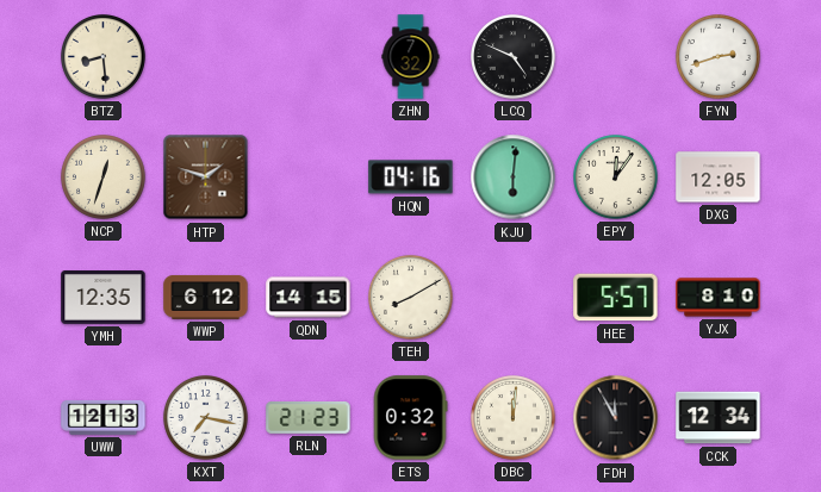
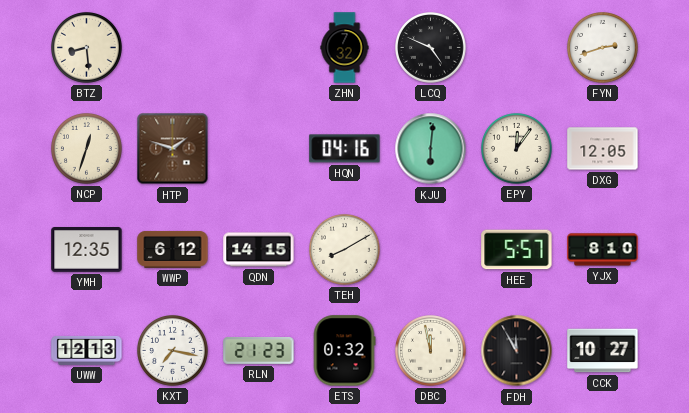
DBC: 12:01 -> 11:58 (431, 351)
CCK: 12:34 -> 10:27 (603, 351)
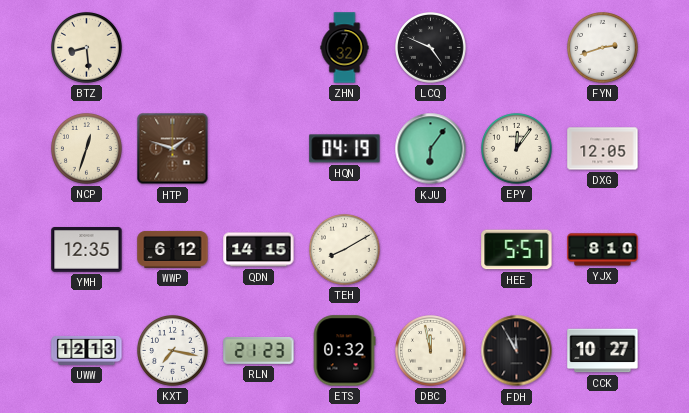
HQN: 04:16 -> 04:19 (345, 149)
KJU: 6:01 -> 6:06 (431, 149)
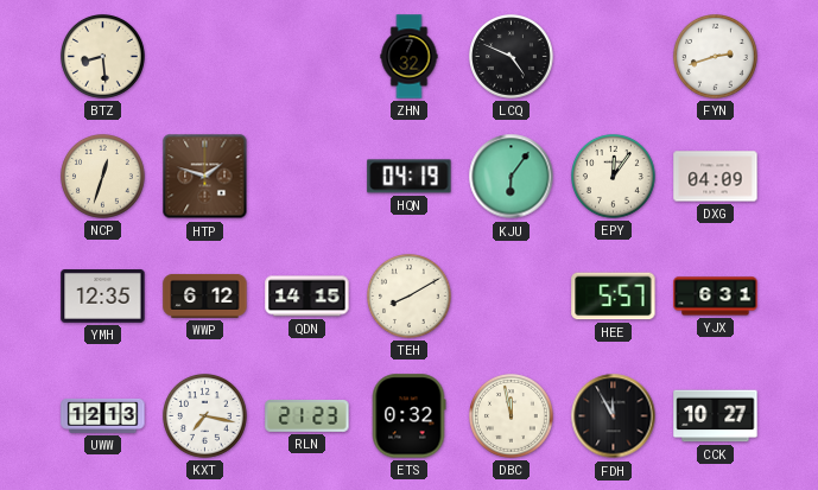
DXG: 12:05 -> 04:09 (716, 177)
YJX: 8:10 -> 6:31 (716, 297)
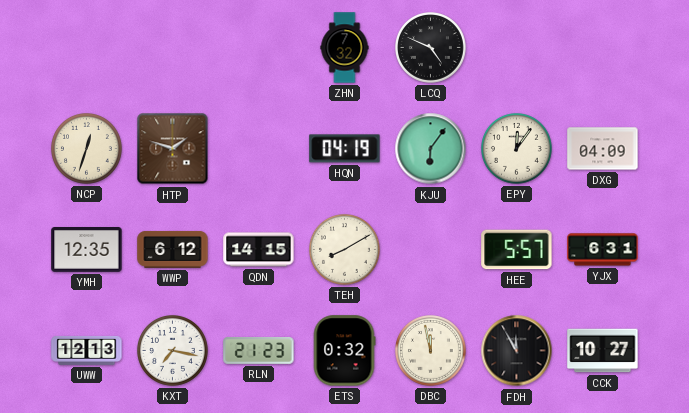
BTZ: 8:29 -> none (103, 57)
FYN: 2:42 -> none (716, 57)
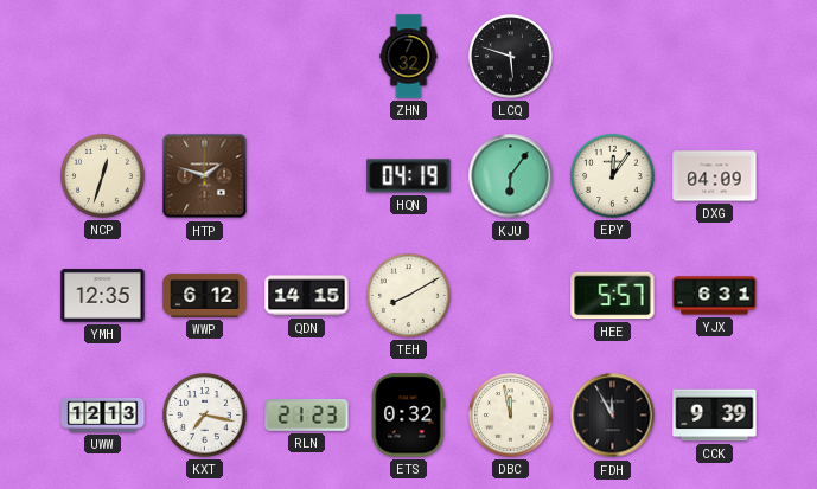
LCQ: 4:49 -> 5:48 (511, 57)
CCK: 10:27 -> 9:39 (715, 416)
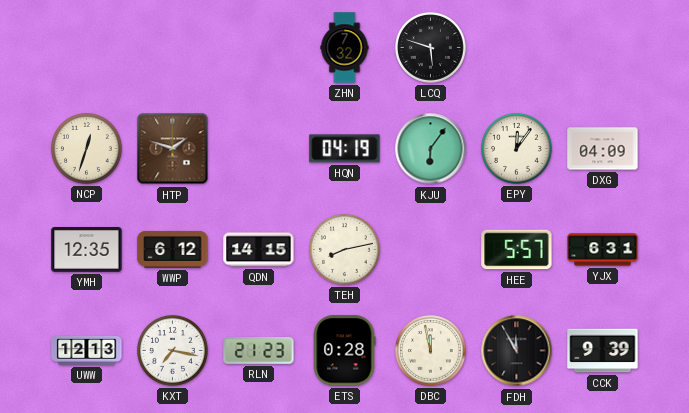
TEH: 8:10 -> 8:13 (345, 250)
ETS: 0:32 -> 0:28 (344, 351)
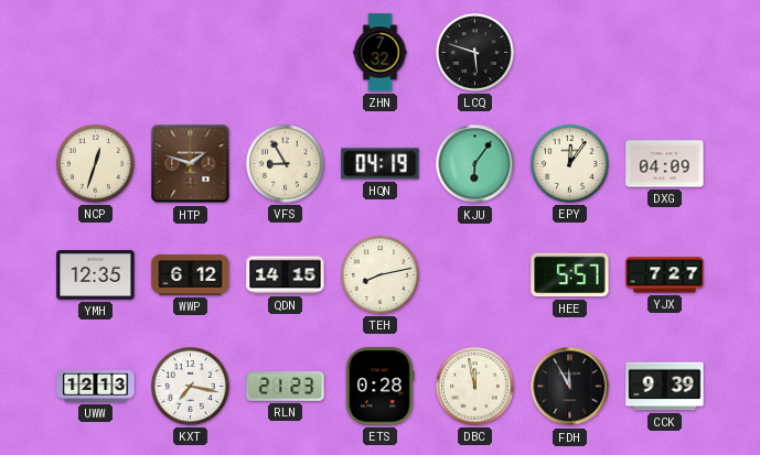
VFS: none -> 8:55 (286, 164)
YJX: 6:31 -> 7:27 (665, 275)
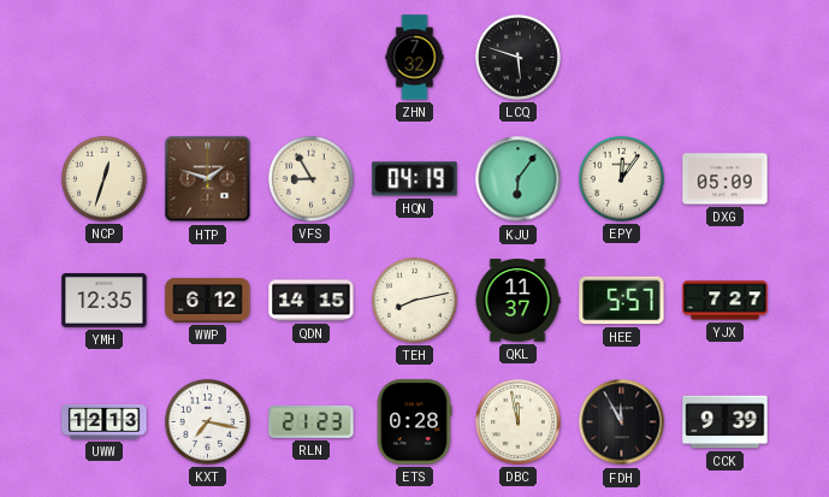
DXG: 04:09 -> 05:09 (726, 179)
QKL: none -> 11:37 (517, 301)
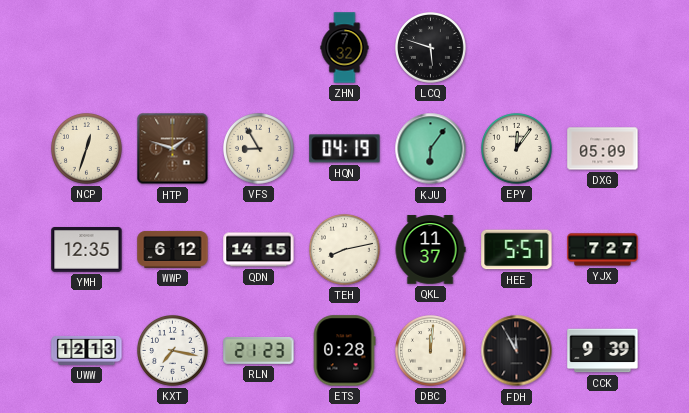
DBC: 11:58 -> 12:01 (431, 351)
